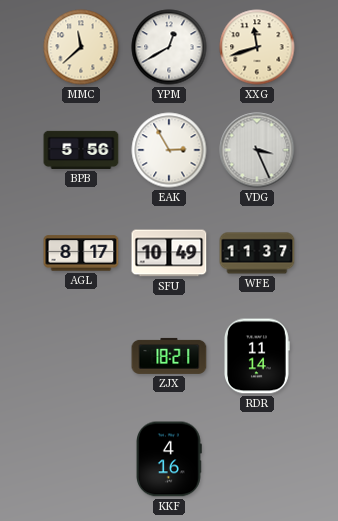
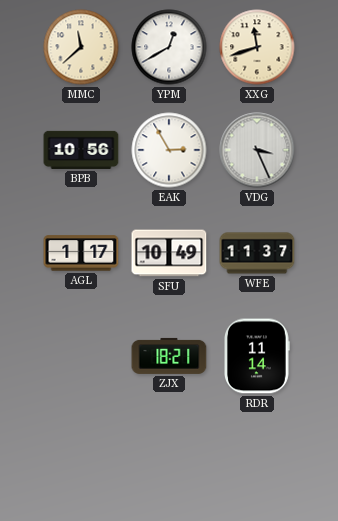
BPB: 5:56 -> 10:56 (81, 150)
AGL: 8:17 -> 1:17 (81, 253)
KKF: 4:16 -> none (169, 459)
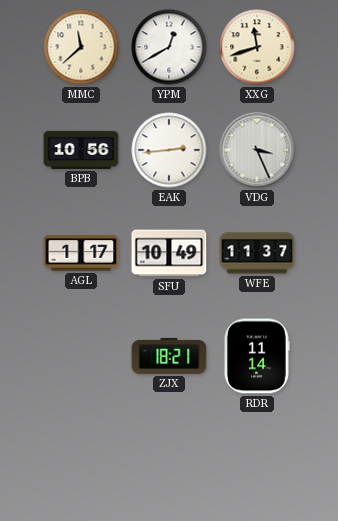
EAK: 2:55 -> 2:44 (169, 150)
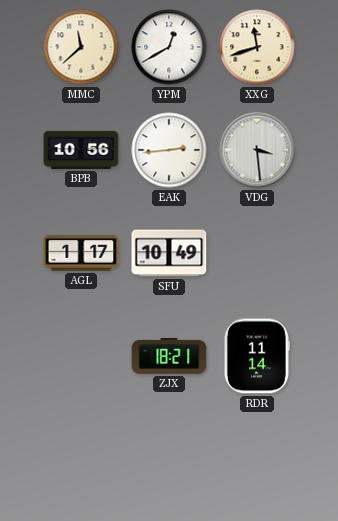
VDG: 3:26 -> 3:29 (257, 150)
WFE: 11:37 -> none (257, 253)
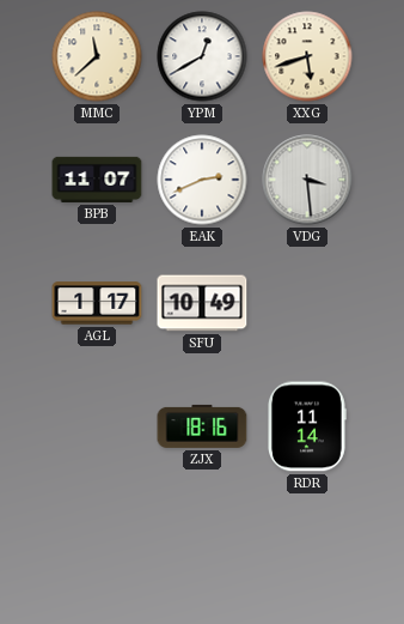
XXG: 11:42 -> 5:42 (307, 56)
BPB: 10:56 -> 11:07 (97, 180)
EAK: 2:44 -> 2:41 (202, 180)
ZJX: 18:21 -> 18:16 (202, 426)
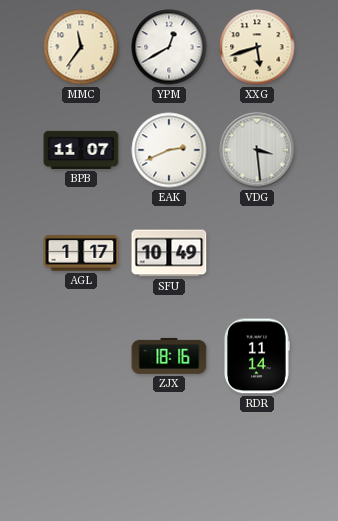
MMC: 11:38 -> 11:36 (81, 47)
